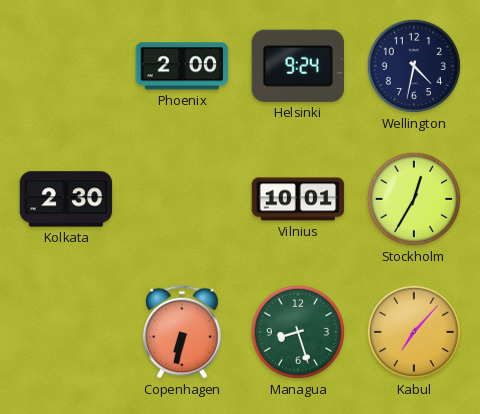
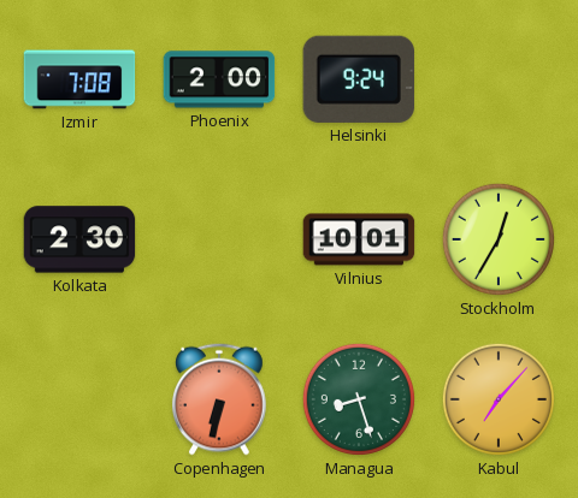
Izmir: none -> 7:08 (79, 79)
Wellington: 4:32 -> none (414, 66)
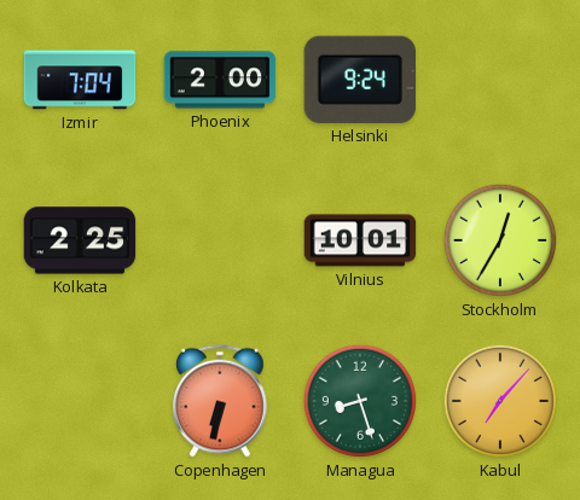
Izmir: 7:08 -> 7:04 (80, 80)
Kolkata: 2:30 -> 2:25 (80, 240)
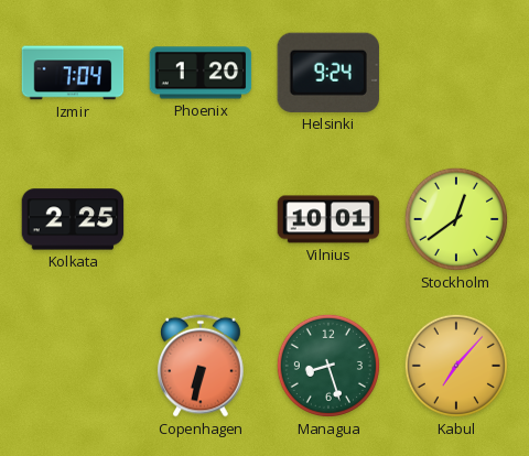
Phoenix: 2:00 -> 1:20 (201, 73)
Stockholm: 12:35 -> 12:39 (456, 219)
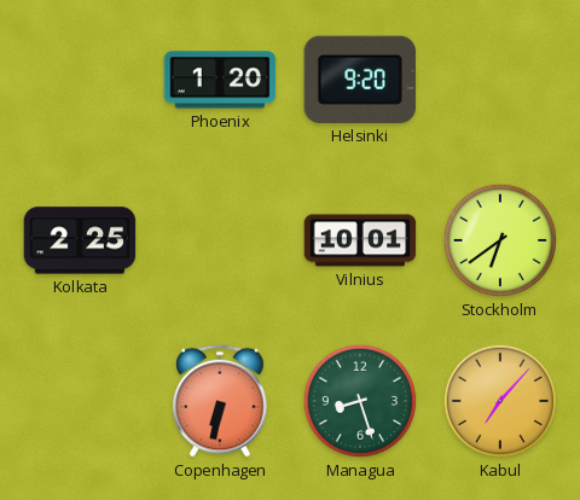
Izmir: 7:04 -> none (73, 73)
Helsinki: 9:24 -> 9:20 (360, 80)
Stockholm: 12:39 -> 6:39 (500, 240)
